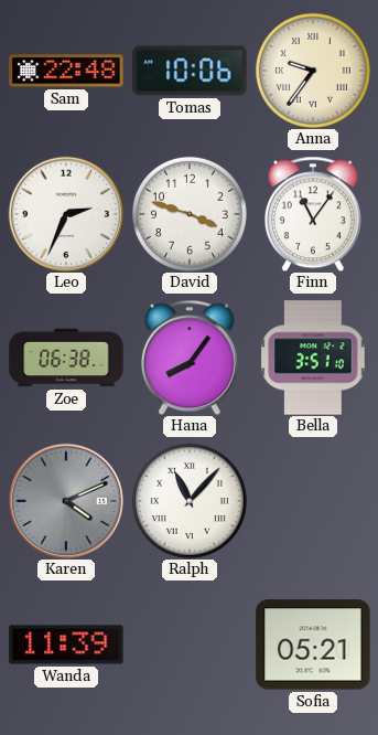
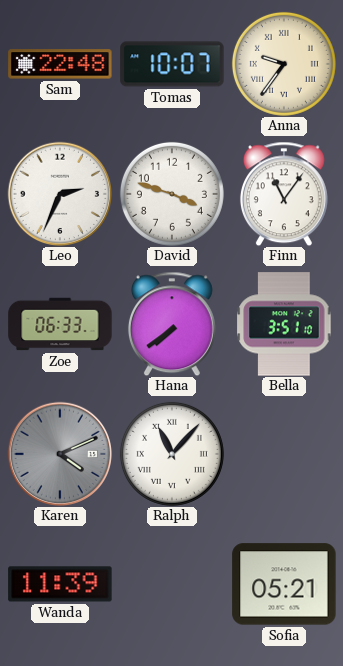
Tomas: 10:06 -> 10:07 (172, 64)
Zoe: 06:38 -> 06:33 (60, 324)
Hana: 8:06 -> 7:39 (172, 324)
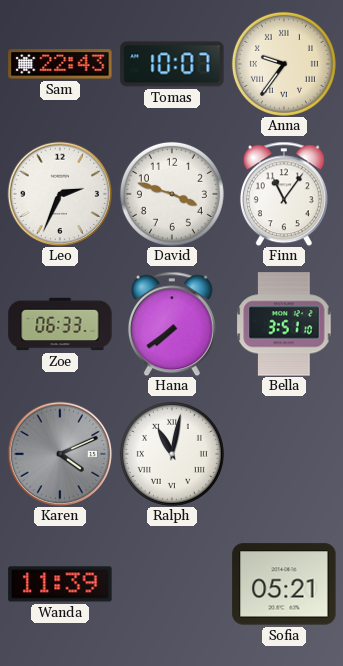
Sam: 22:48 -> 22:43 (60, 64)
Ralph: 11:07 -> 11:02 (172, 454)
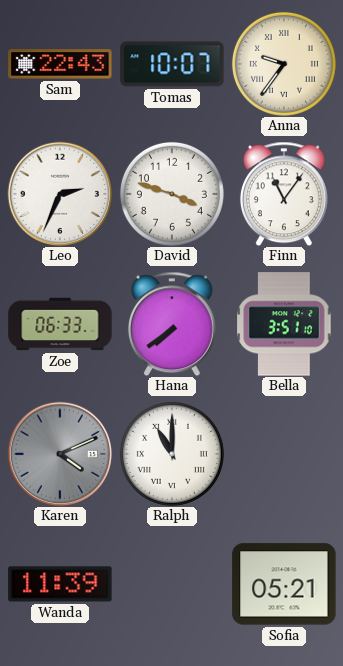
Ralph: 11:02 -> 11:00 (172, 454)
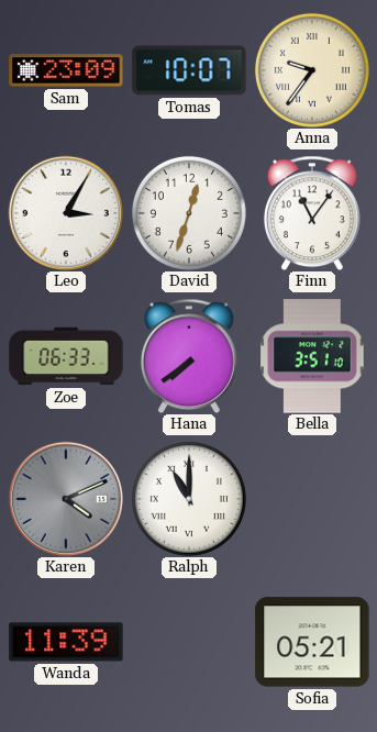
Sam: 22:43 -> 23:09 (66, 70)
Leo: 2:34 -> 3:05 (66, 213)
David: 3:48 -> 12:33 (189, 213)
